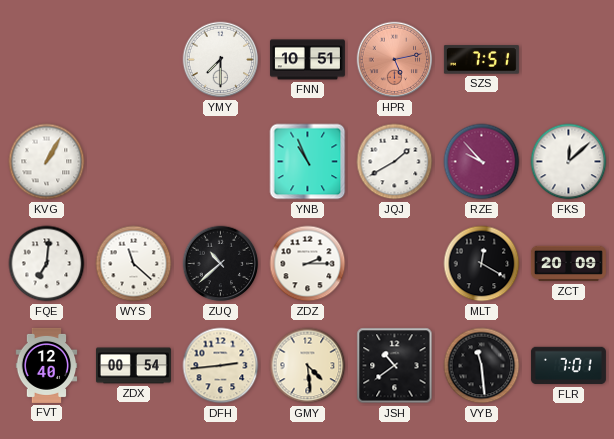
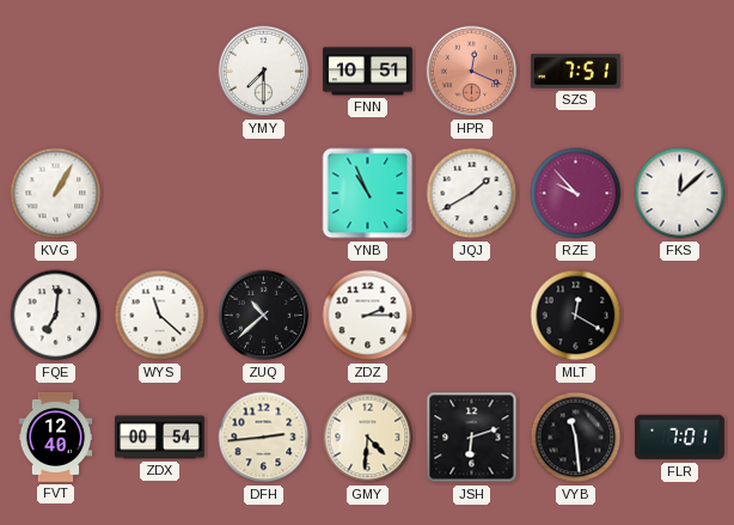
HPR: 5:13 -> 12:19 (472, 72)
ZCT: 20:09 -> none (568, 264)
GMY: 4:29 -> 4:31 (368, 438)
JSH: 10:39 -> 6:12 (472, 438)
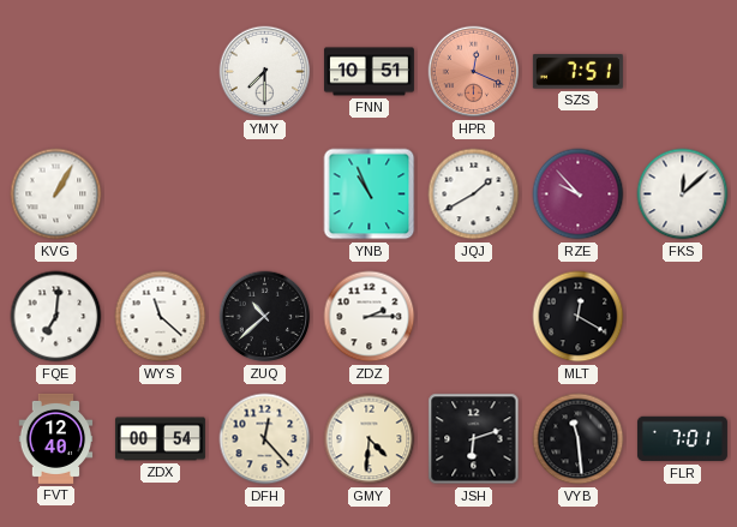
DFH: 2:44 -> 12:23 (265, 439)
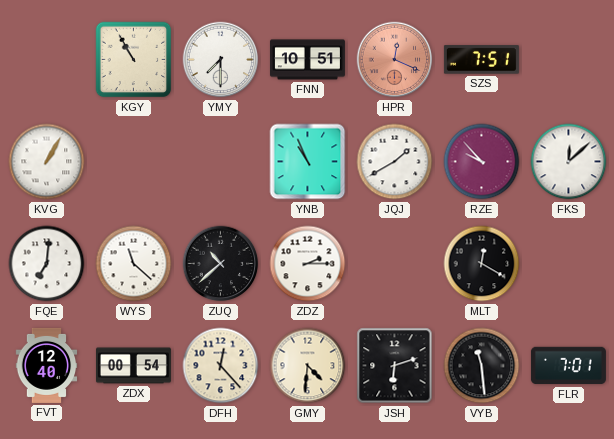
KGY: none -> 10:55 (134, 60)
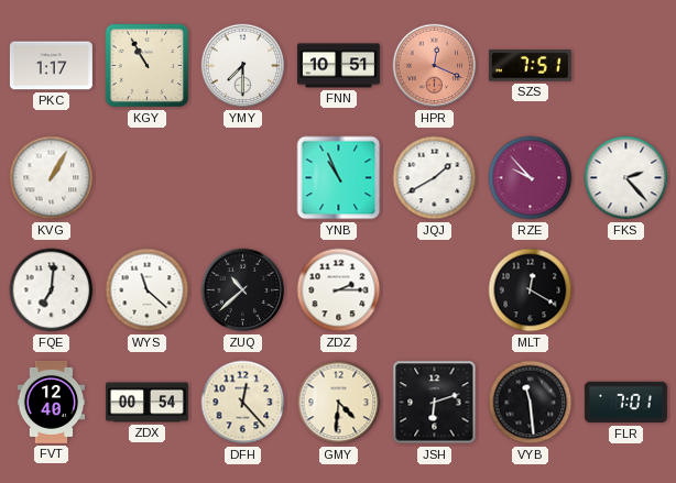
PKC: none -> 1:17 (51, 66)
FKS: 12:08 -> 2:23 (626, 178)
